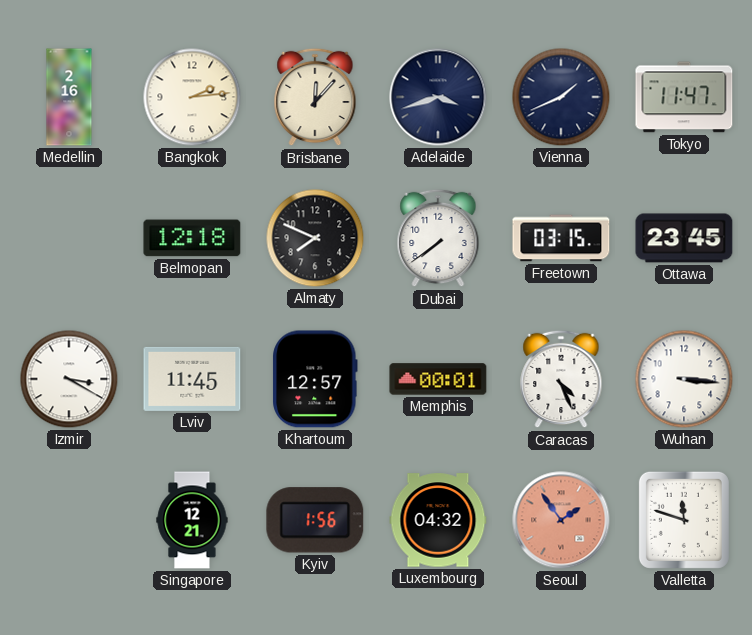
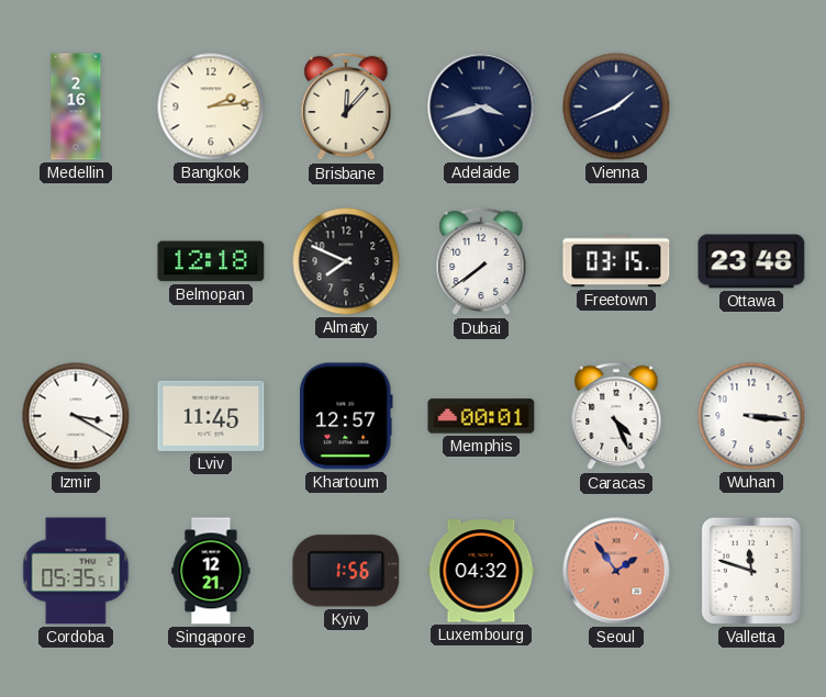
Tokyo: 11:47 -> none (684, 97)
Ottawa: 23:45 -> 23:48 (751, 261)
Cordoba: none -> 05:35 (76, 571)
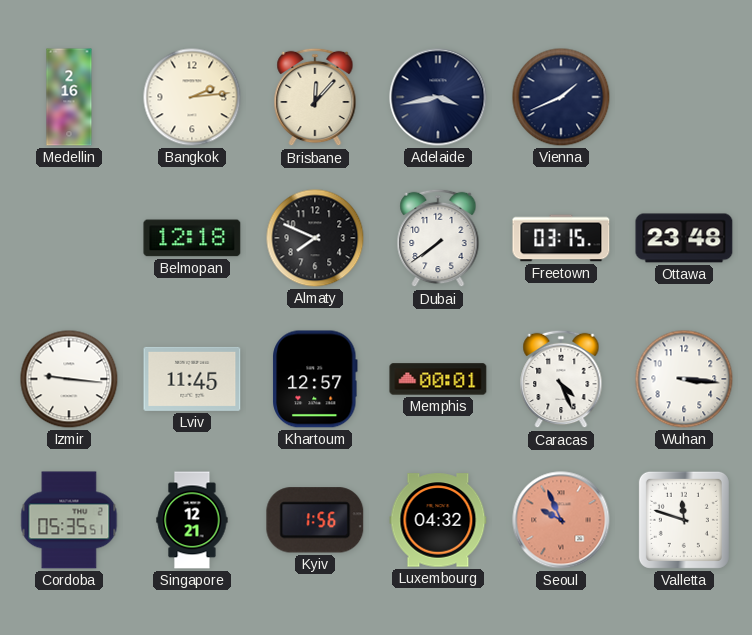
Adelaide: 3:42 -> 3:43 (438, 97)
Izmir: 3:20 -> 9:16 (69, 379)
Seoul: 1:54 -> 9:56 (561, 520)
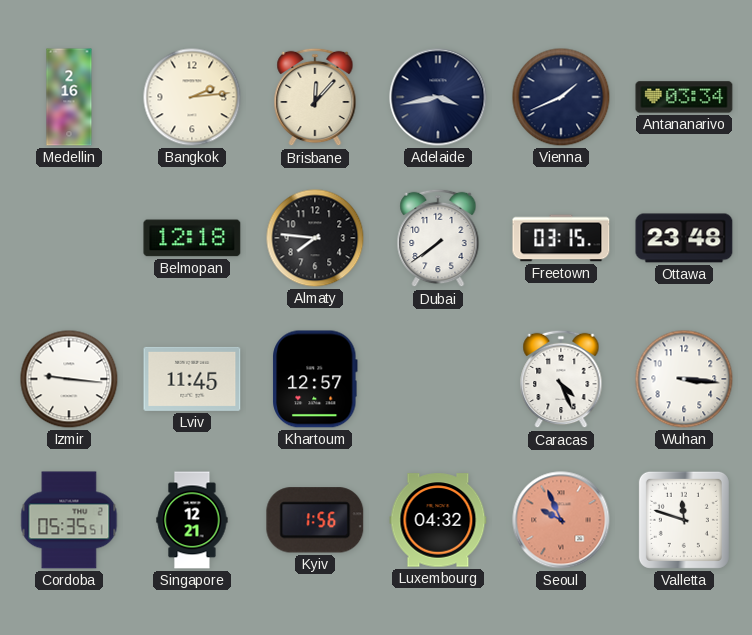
Antananarivo: none -> 03:34 (684, 97)
Almaty: 7:49 -> 7:46 (315, 238)
Memphis: 00:01 -> none (438, 379)
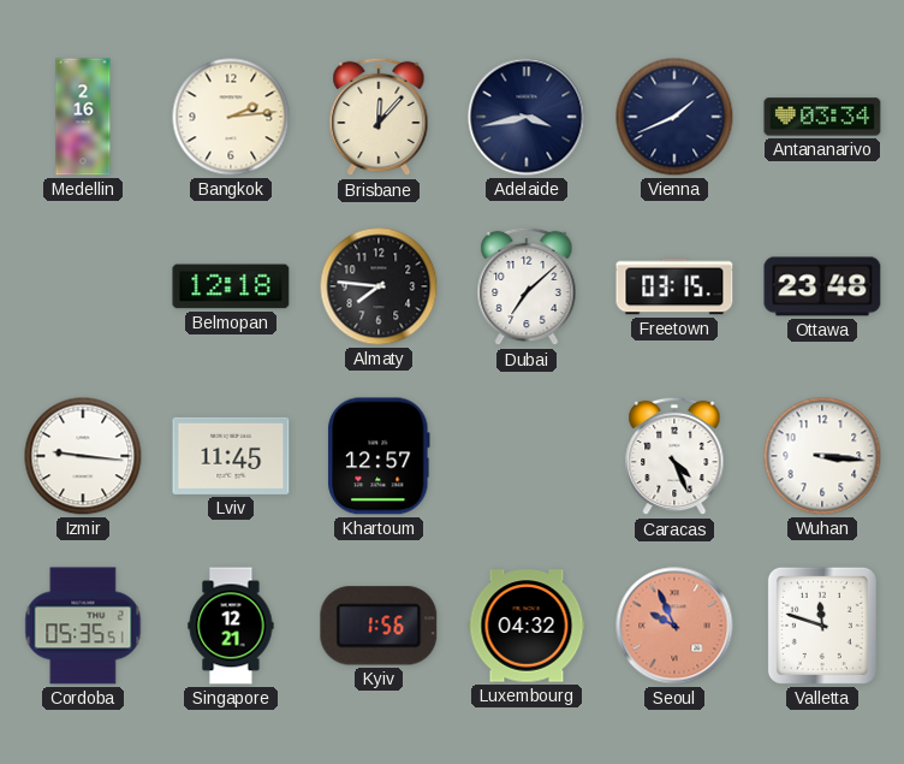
Dubai: 7:39 -> 7:08 (527, 286)
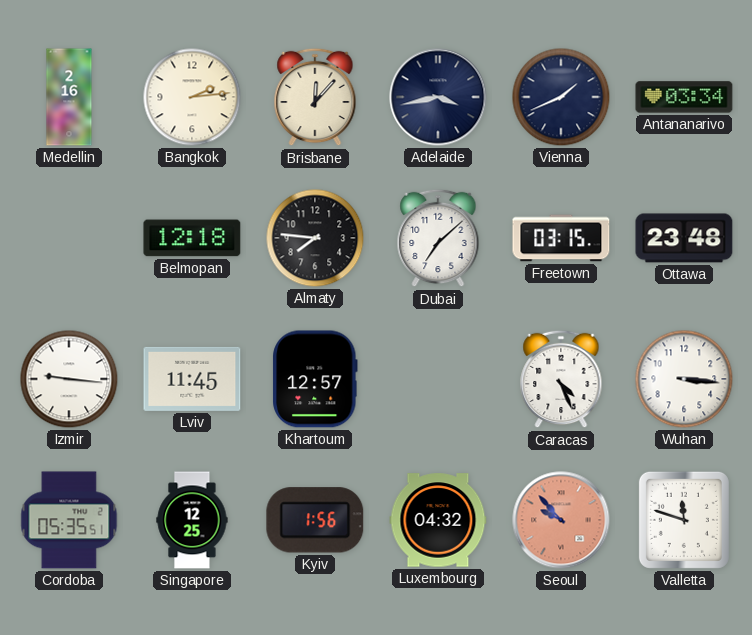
Singapore: 12:21 -> 12:25 (192, 520)
Seoul: 9:56 -> 9:53 (561, 520)
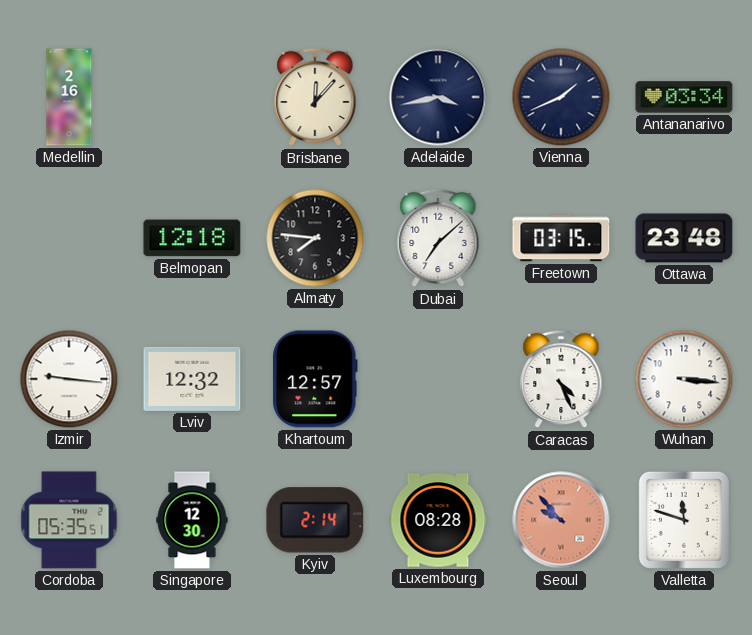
Bangkok: 2:14 -> none (192, 97)
Lviv: 11:45 -> 12:32 (192, 379)
Singapore: 12:25 -> 12:30 (192, 520)
Kyiv: 1:56 -> 2:14 (315, 520)
Luxembourg: 04:32 -> 08:28 (438, 520)
